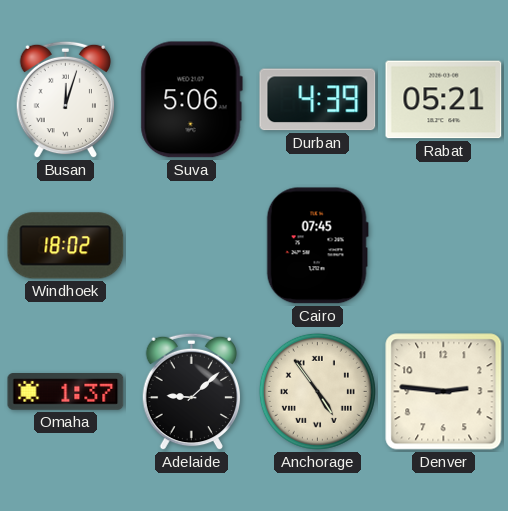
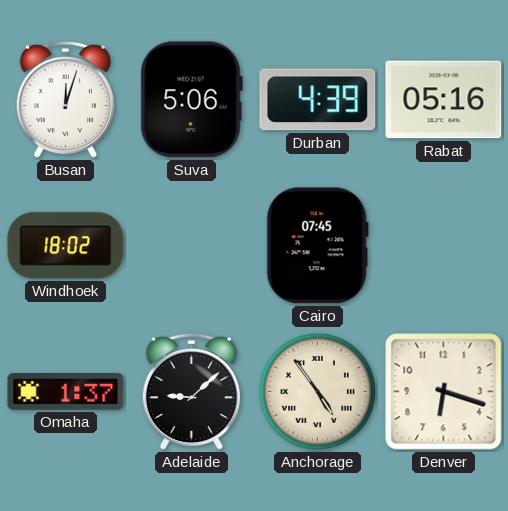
Rabat: 05:21 -> 05:16 (444, 100)
Denver: 2:46 -> 6:18 (444, 392)
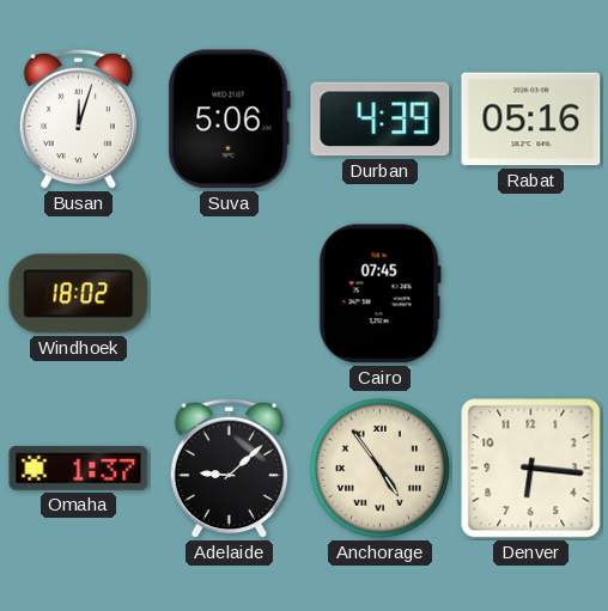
Denver: 6:18 -> 6:16 (531, 469)
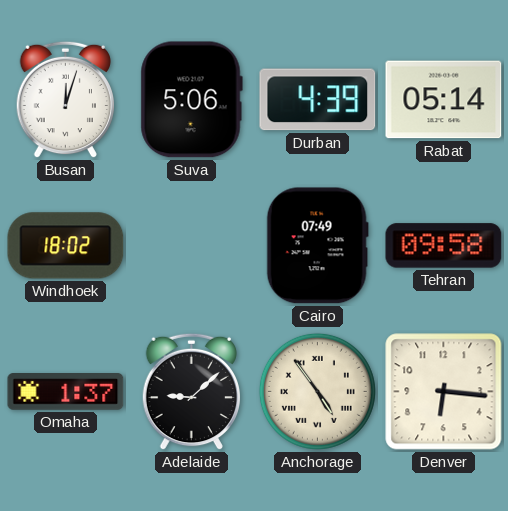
Rabat: 05:16 -> 05:14 (444, 100)
Cairo: 07:45 -> 07:49 (317, 246)
Tehran: none -> 09:58 (444, 246)
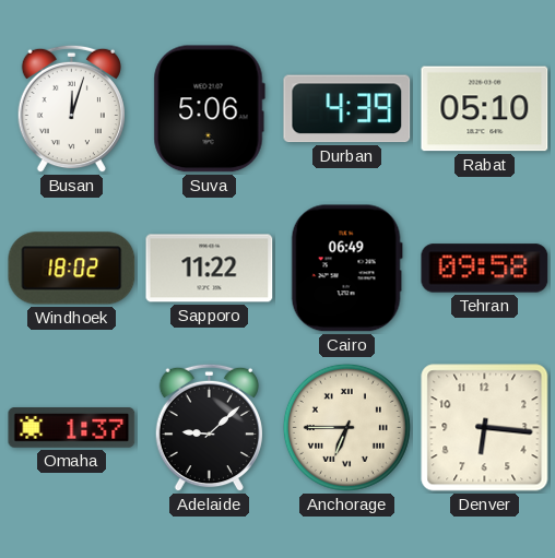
Rabat: 05:14 -> 05:10 (485, 109)
Sapporo: none -> 11:22 (210, 269)
Cairo: 07:49 -> 06:49 (346, 269)
Anchorage: 4:54 -> 6:45 (346, 427)
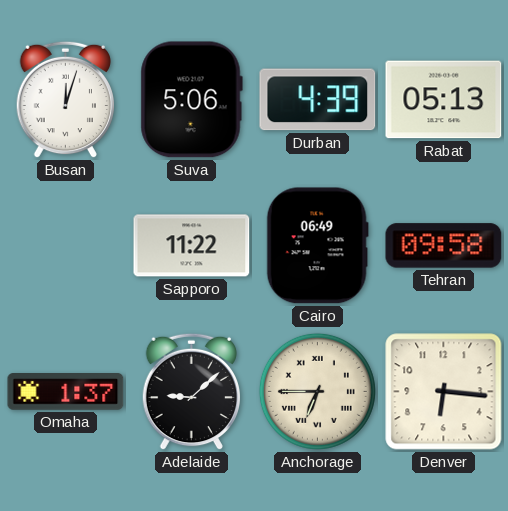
Rabat: 05:10 -> 05:13 (444, 100)
Windhoek: 18:02 -> none (72, 269)
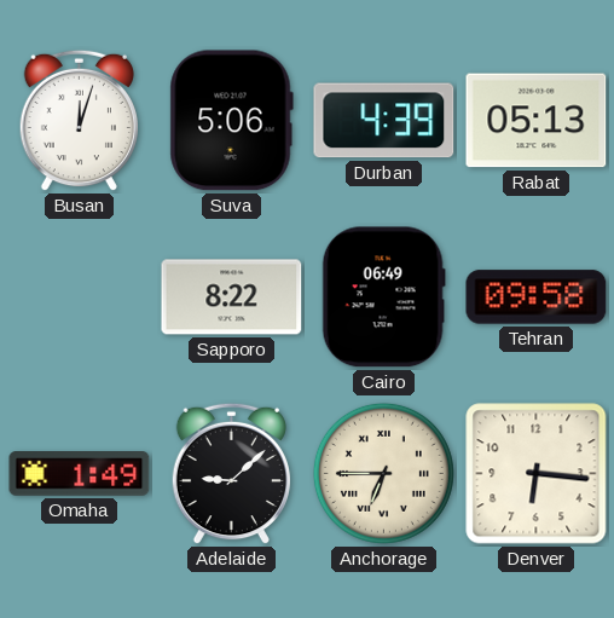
Sapporo: 11:22 -> 8:22 (232, 298)
Omaha: 1:37 -> 1:49 (80, 474)
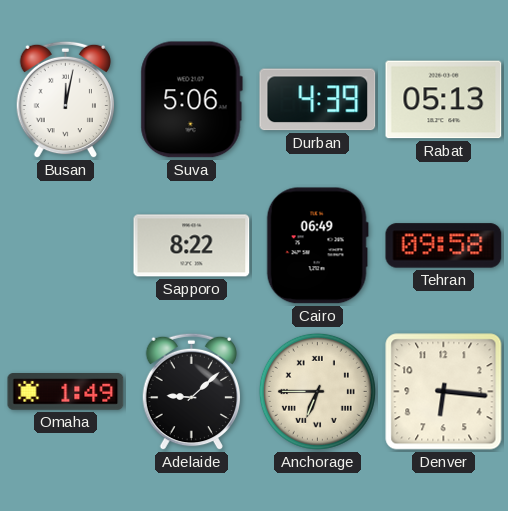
Busan: 12:03 -> 12:02 (65, 100)
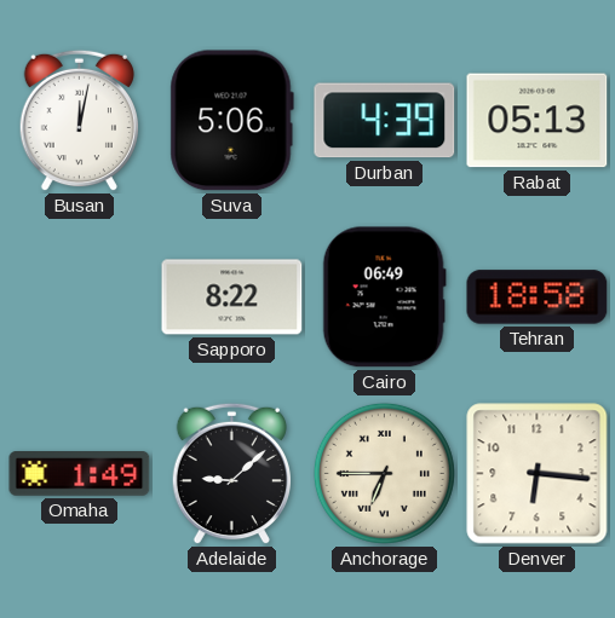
Tehran: 09:58 -> 18:58 (538, 298)
